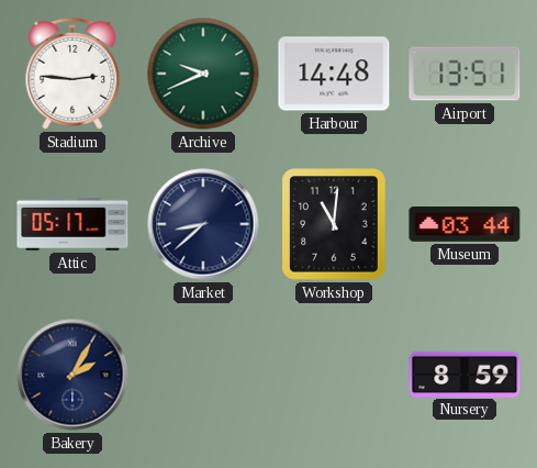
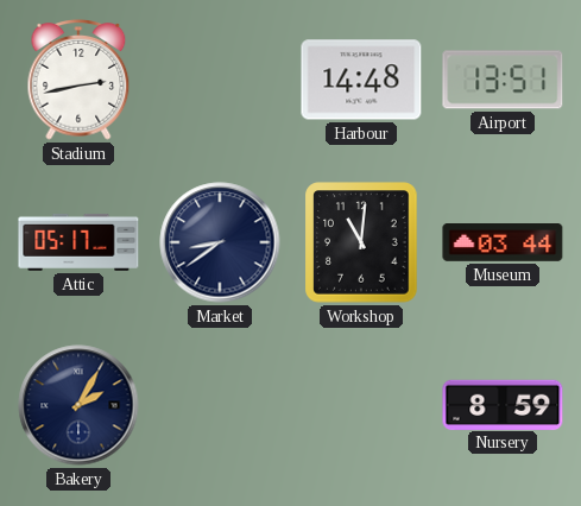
Stadium: 2:46 -> 2:43 (78, 80)
Archive: 9:41 -> none (203, 74)
Market: 8:38 -> 8:39 (220, 242)
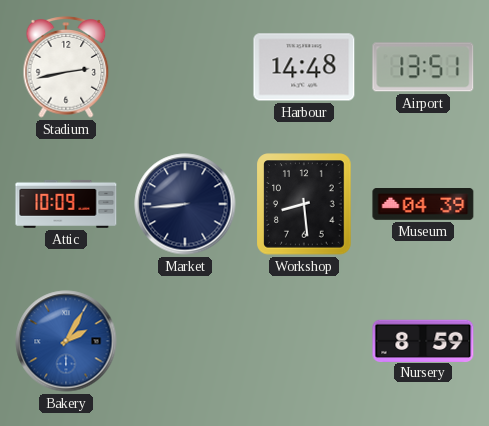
Attic: 05:17 -> 10:09 (66, 204)
Market: 8:39 -> 8:44 (185, 204)
Workshop: 11:01 -> 8:29 (304, 204)
Museum: 03:44 -> 04:39 (423, 205)
Bakery dial: navy -> blue (66, 341)
